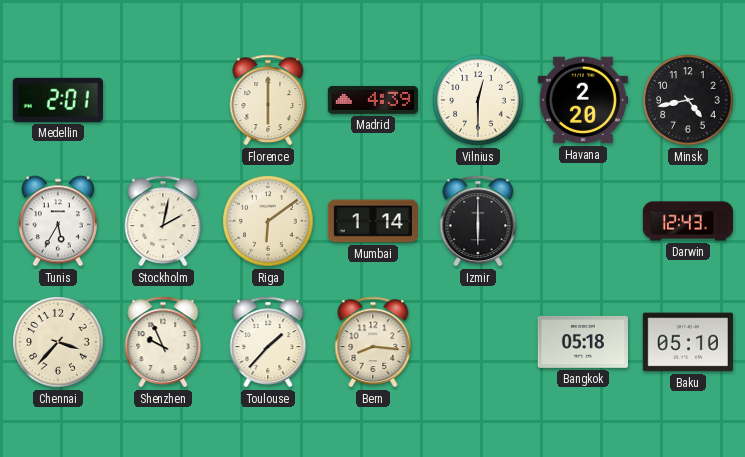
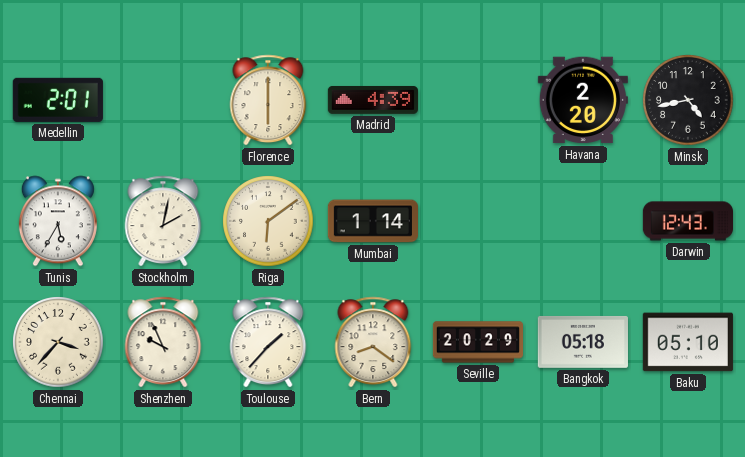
Vilnius: 12:30 -> none (478, 100)
Izmir: 6:00 -> none (478, 221)
Bern: 8:16 -> 8:21 (373, 342)
Seville: none -> 20:29 (477, 342)
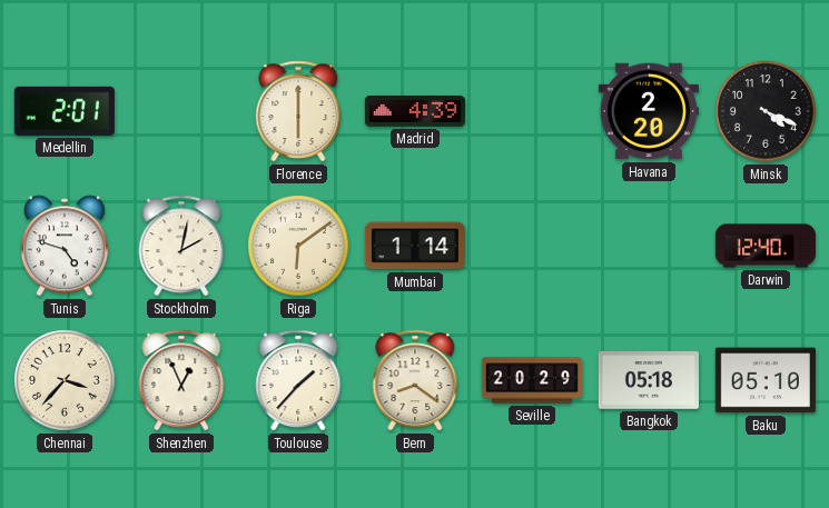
Minsk: 4:43 -> 4:19 (766, 111)
Tunis: 5:35 -> 4:48 (65, 246)
Darwin: 12:43 -> 12:40 (764, 246)
Shenzhen: 9:56 -> 12:56 (181, 380)
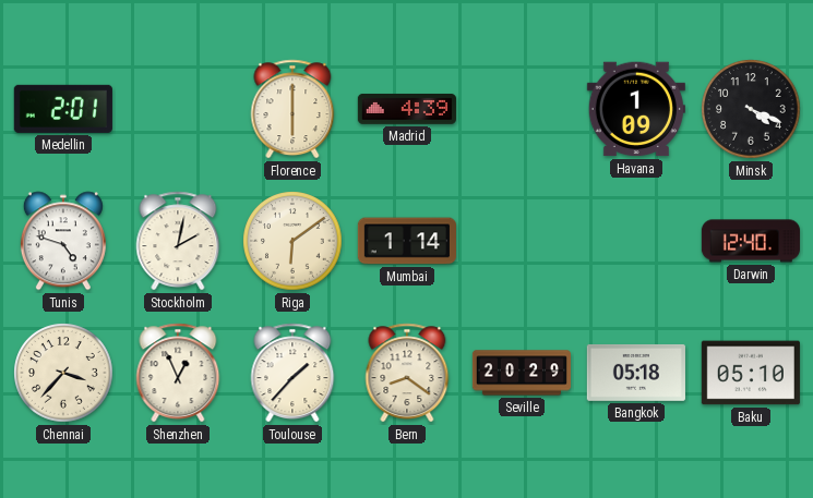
Havana: 2:20 -> 1:09 (636, 109)
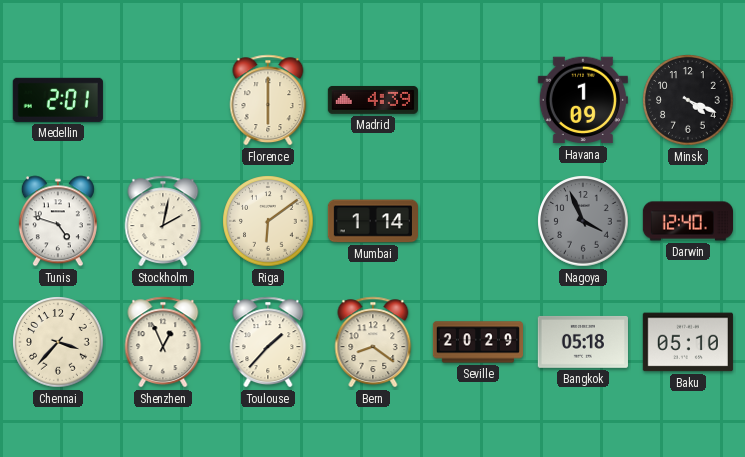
Nagoya: none -> 3:56 (583, 221)
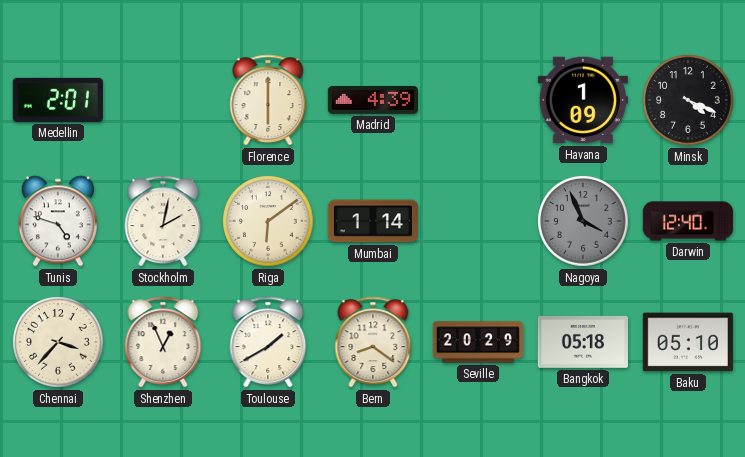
Toulouse: 1:37 -> 1:40 (268, 342)
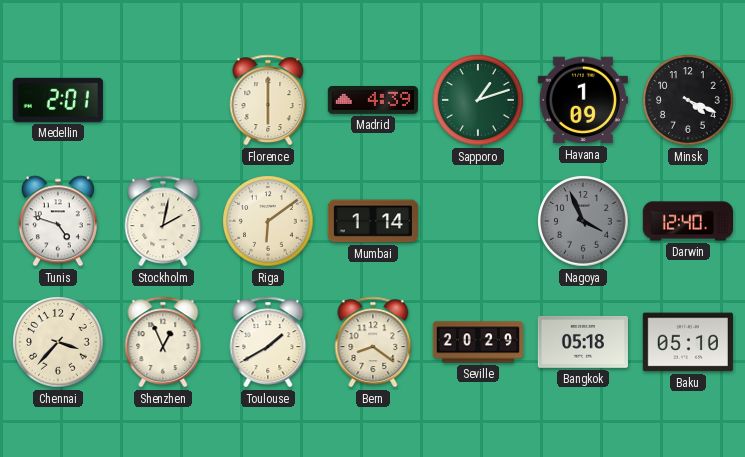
Sapporo: none -> 1:12 (478, 100)
